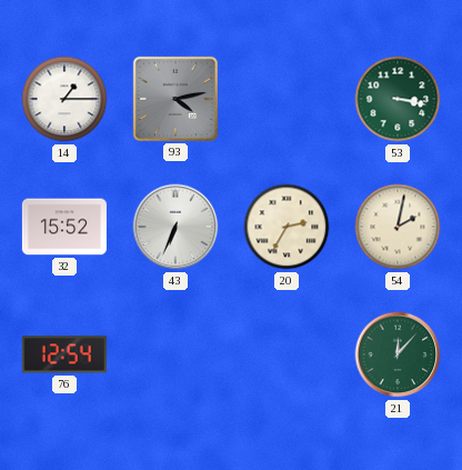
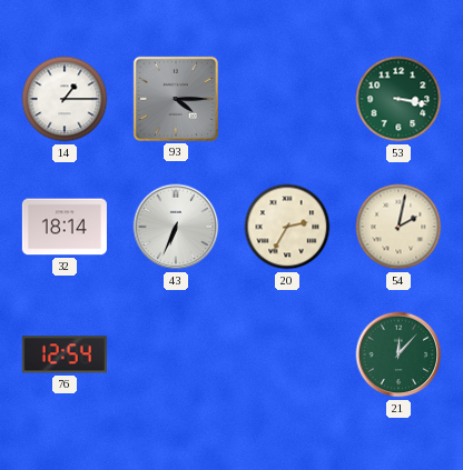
93: 4:13 -> 4:15 (176, 99)
32: 15:52 -> 18:14 (65, 227)
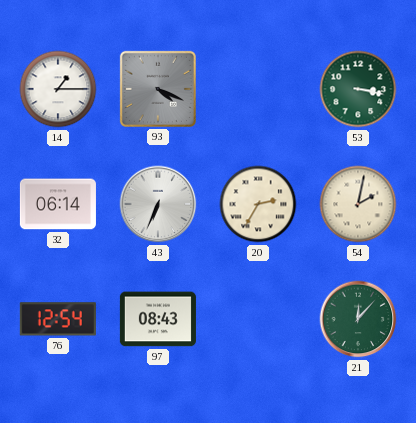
93: 4:15 -> 4:19 (158, 89)
32: 18:14 -> 06:14 (58, 204)
97: none -> 08:43 (158, 319)
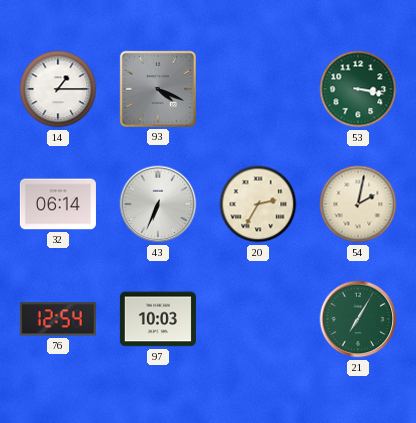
97: 08:43 -> 10:03 (158, 319)
21: 12:07 -> 7:05 (358, 319)
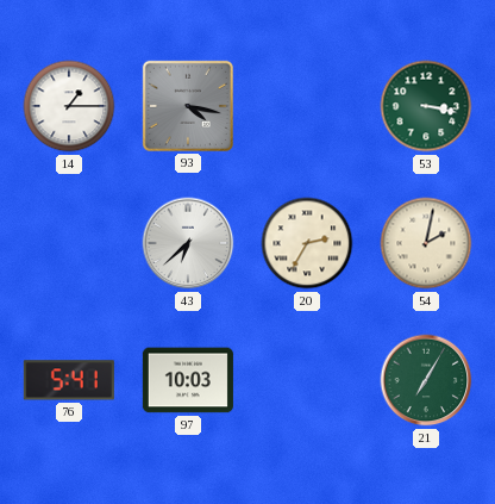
93: 4:19 -> 4:17 (188, 106)
32: 06:14 -> none (58, 204)
43: 6:34 -> 6:38 (188, 243)
76: 12:54 -> 5:41 (69, 380)
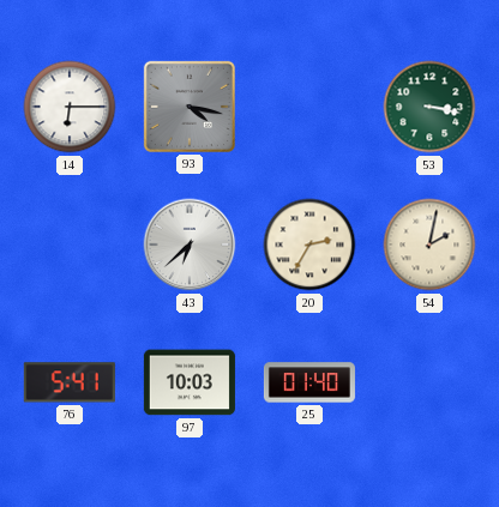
14: 1:15 -> 6:15 (70, 107)
25: none -> 01:40 (309, 382)
21: 7:05 -> none (426, 380)
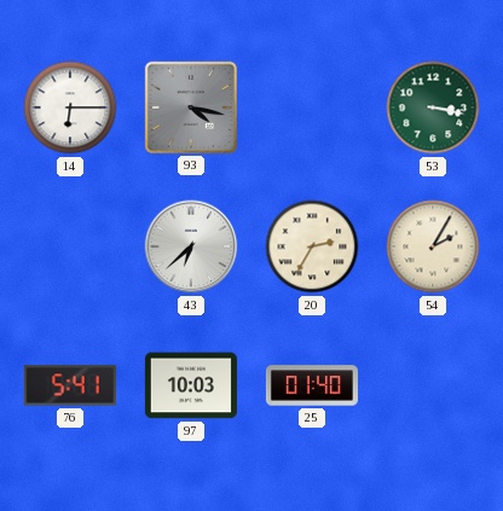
54: 2:02 -> 2:05 (433, 246)
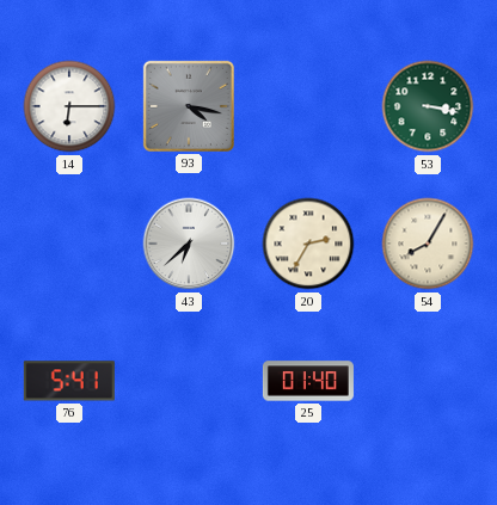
54: 2:05 -> 8:05 (428, 244)
97: 10:03 -> none (191, 385)
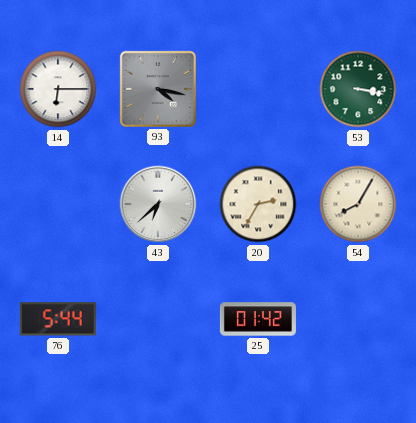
76: 5:41 -> 5:44 (58, 319)
25: 01:40 -> 01:42 (258, 319)
